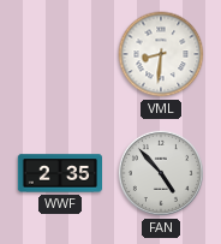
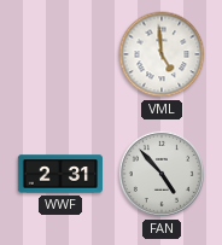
VML: 8:31 -> 4:59 (162, 54)
WWF: 2:35 -> 2:31 (59, 174)
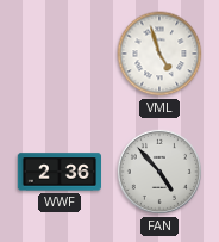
VML: 4:59 -> 4:57 (159, 54)
WWF: 2:31 -> 2:36 (58, 172)
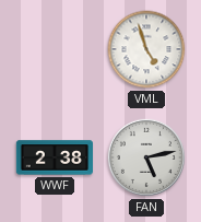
WWF: 2:36 -> 2:38 (54, 157)
FAN: 4:53 -> 5:13 (146, 157)
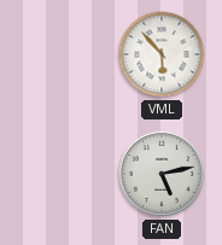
VML: 4:57 -> 5:53 (162, 54)
WWF: 2:38 -> none (54, 157)
